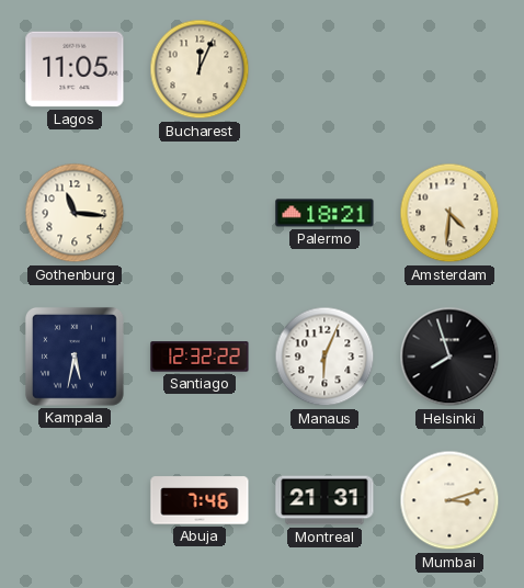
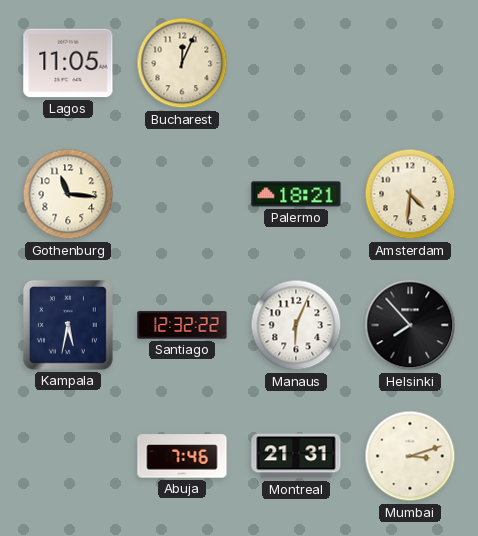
Helsinki: 7:57 -> 7:53 (410, 325)
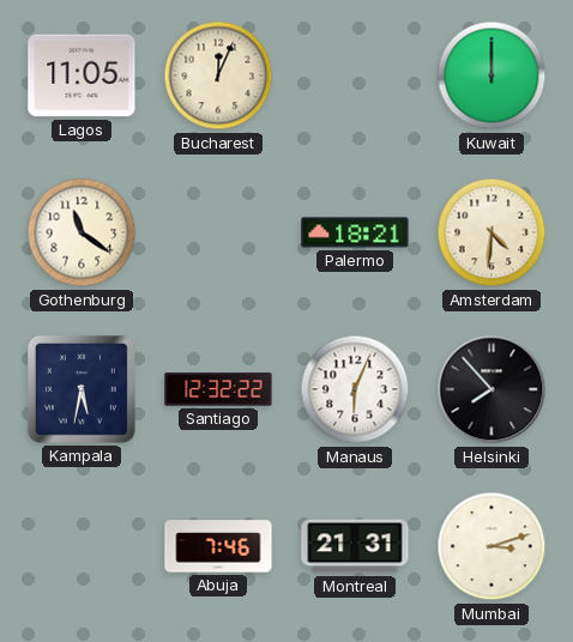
Kuwait: none -> 12:00 (491, 75)
Gothenburg: 11:16 -> 11:21 (82, 232)
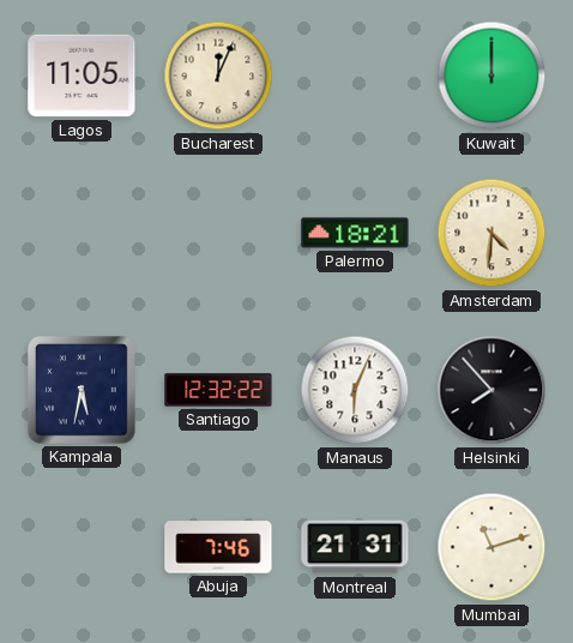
Gothenburg: 11:21 -> none (82, 232)
Mumbai: 3:12 -> 11:12 (491, 547)
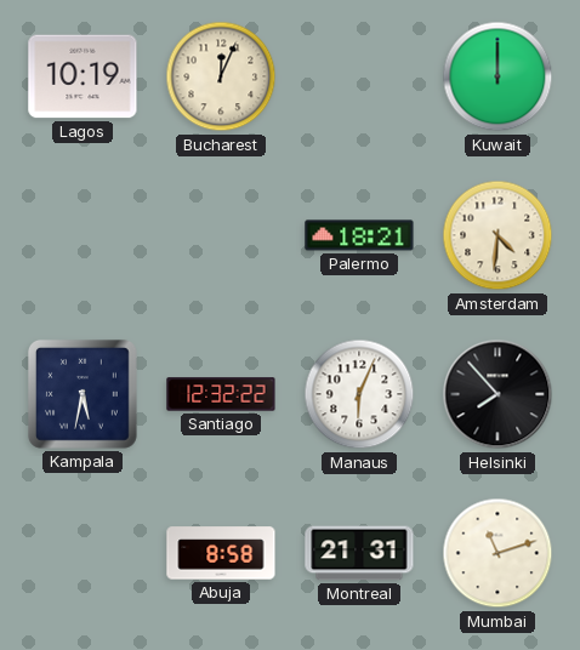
Lagos: 11:05 -> 10:19 (83, 76)
Abuja: 7:46 -> 8:58 (221, 553)
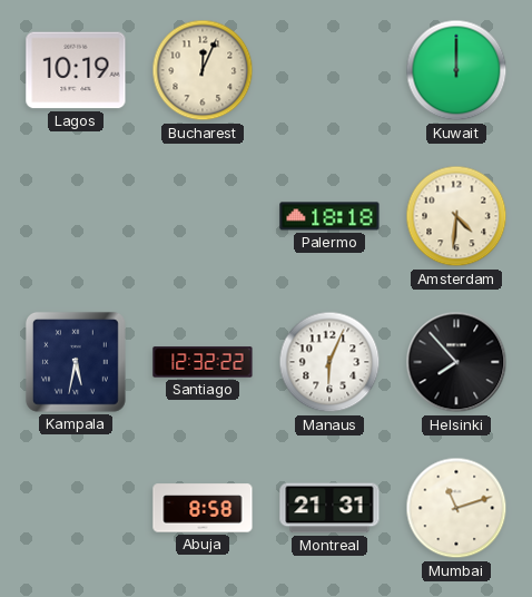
Palermo: 18:21 -> 18:18 (329, 216)
